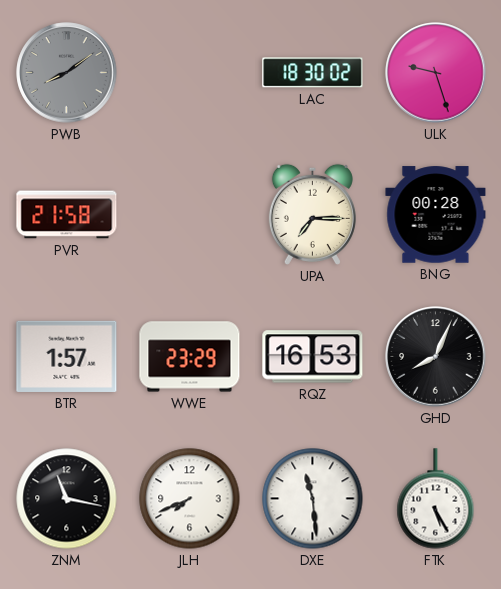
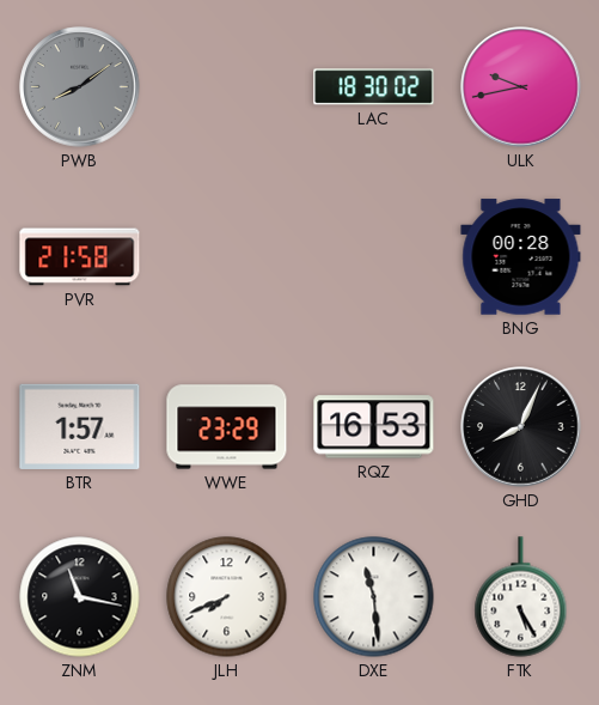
ULK: 9:27 -> 9:43 (521, 87)
UPA: 7:15 -> none (312, 214)
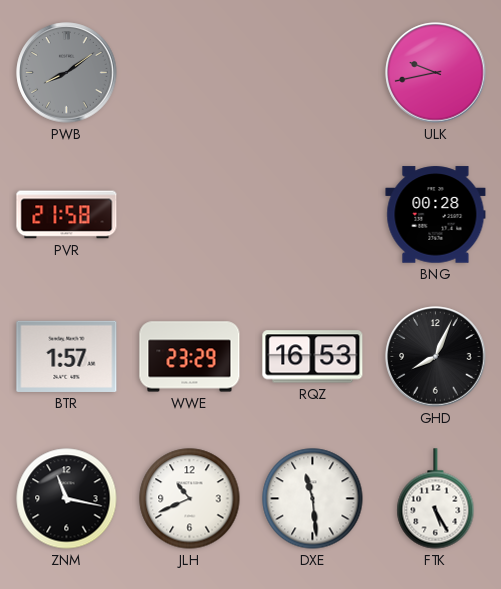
LAC: 18:30 -> none (374, 87)
JLH: 7:41 -> 10:41 (190, 499)
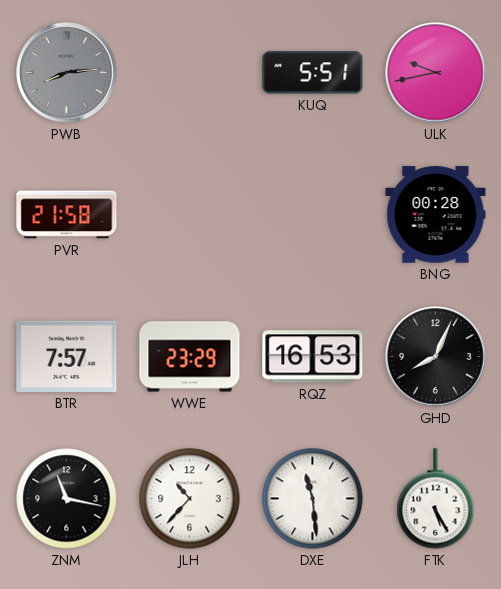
PWB: 8:09 -> 8:14 (67, 73)
KUQ: none -> 5:51 (313, 73)
BTR: 1:57 -> 7:57 (67, 356)
JLH: 10:41 -> 10:37 (190, 499)
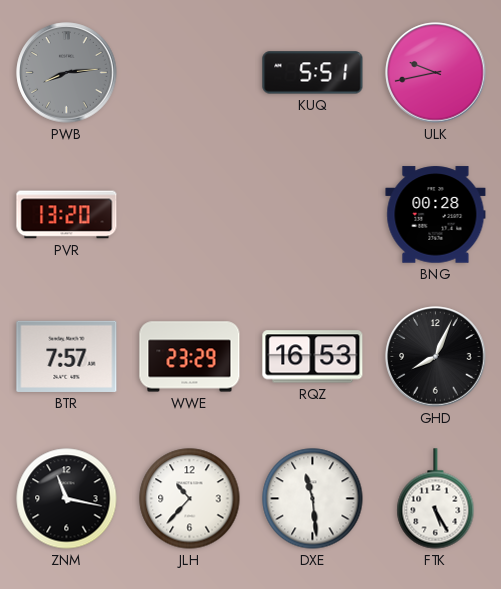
PVR: 21:58 -> 13:20 (67, 215)
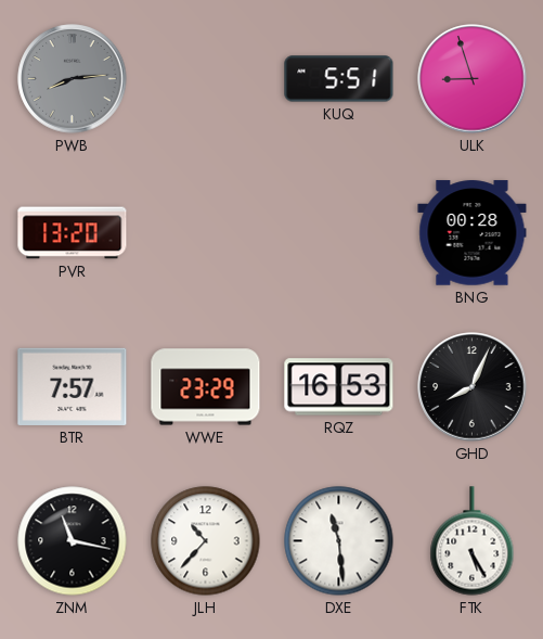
ULK: 9:43 -> 8:57 (473, 79)
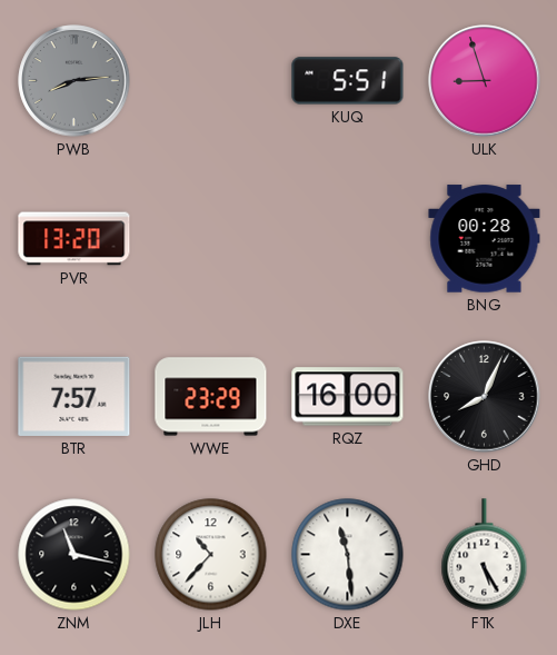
RQZ: 16:53 -> 16:00 (348, 397)
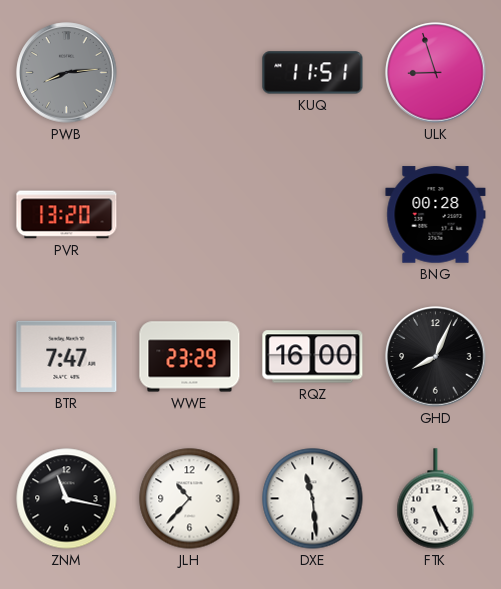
KUQ: 5:51 -> 11:51 (313, 73)
BTR: 7:57 -> 7:47 (67, 356)
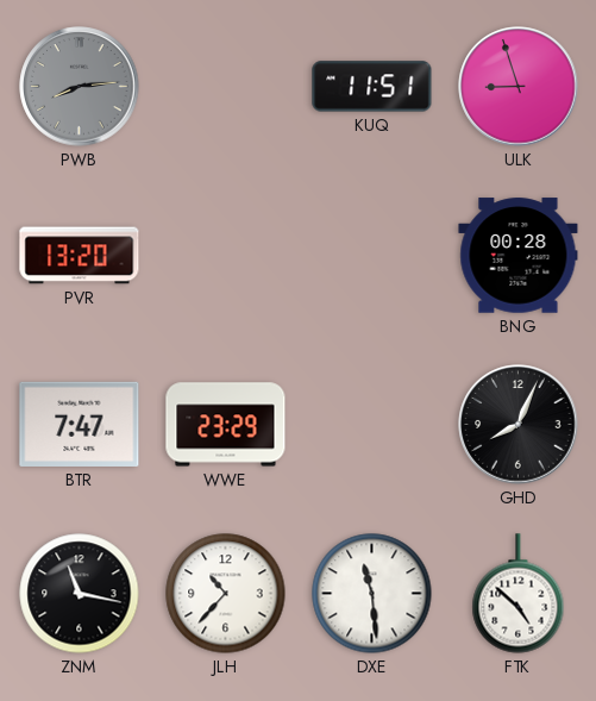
RQZ: 16:00 -> none (313, 357)
FTK: 5:25 -> 4:52 (519, 594)
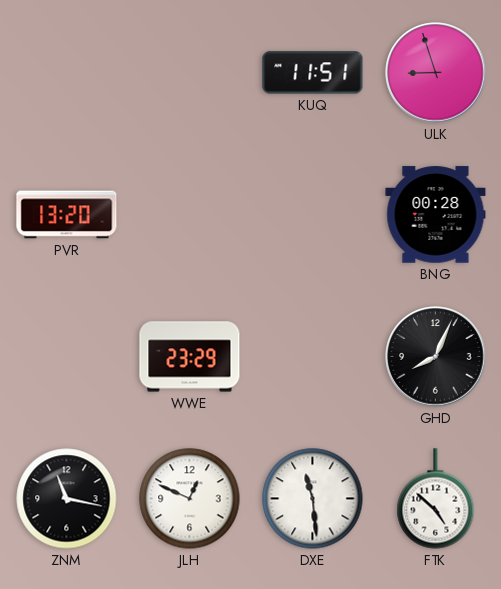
PWB: 8:14 -> none (80, 87)
BTR: 7:47 -> none (80, 424)
JLH: 10:37 -> 12:49 (190, 499)
